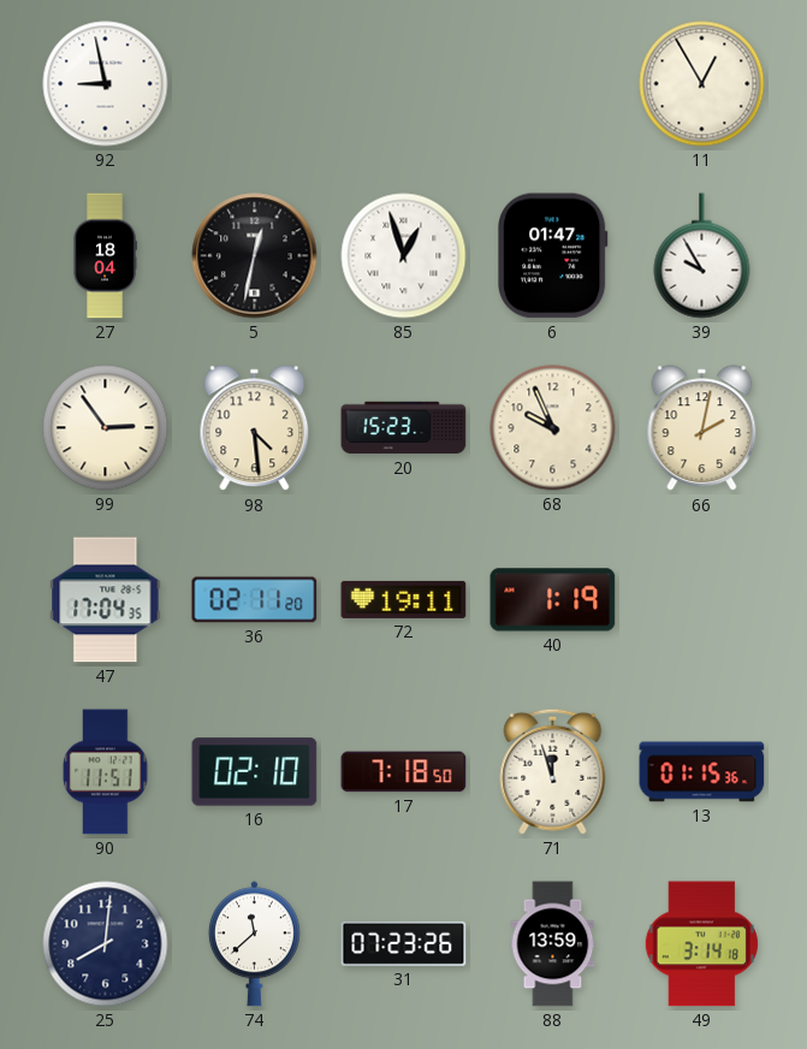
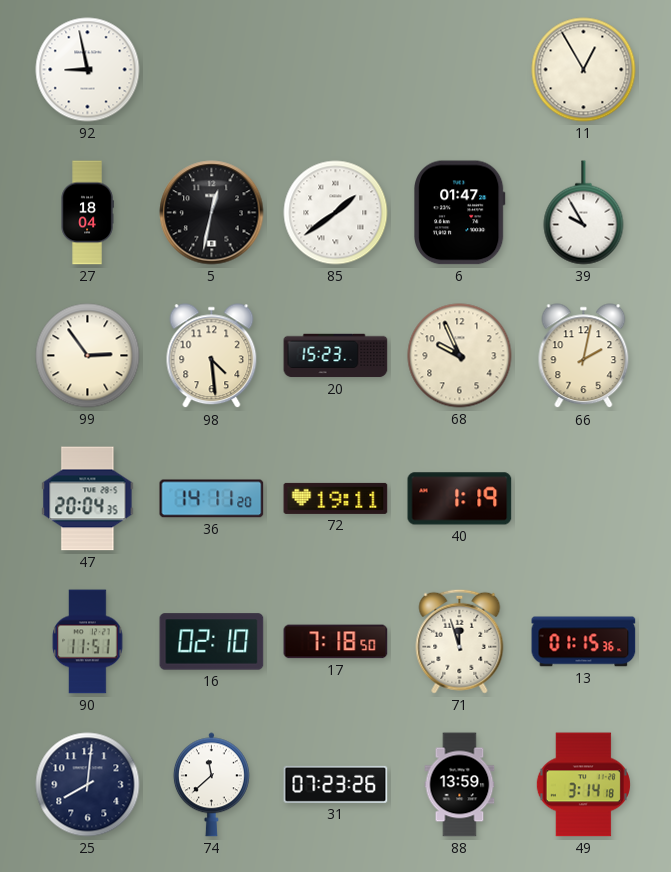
85: 12:57 -> 1:39 (336, 213)
47: 17:04 -> 20:04 (88, 499)
36: 02:11 -> 14:11 (212, 499)
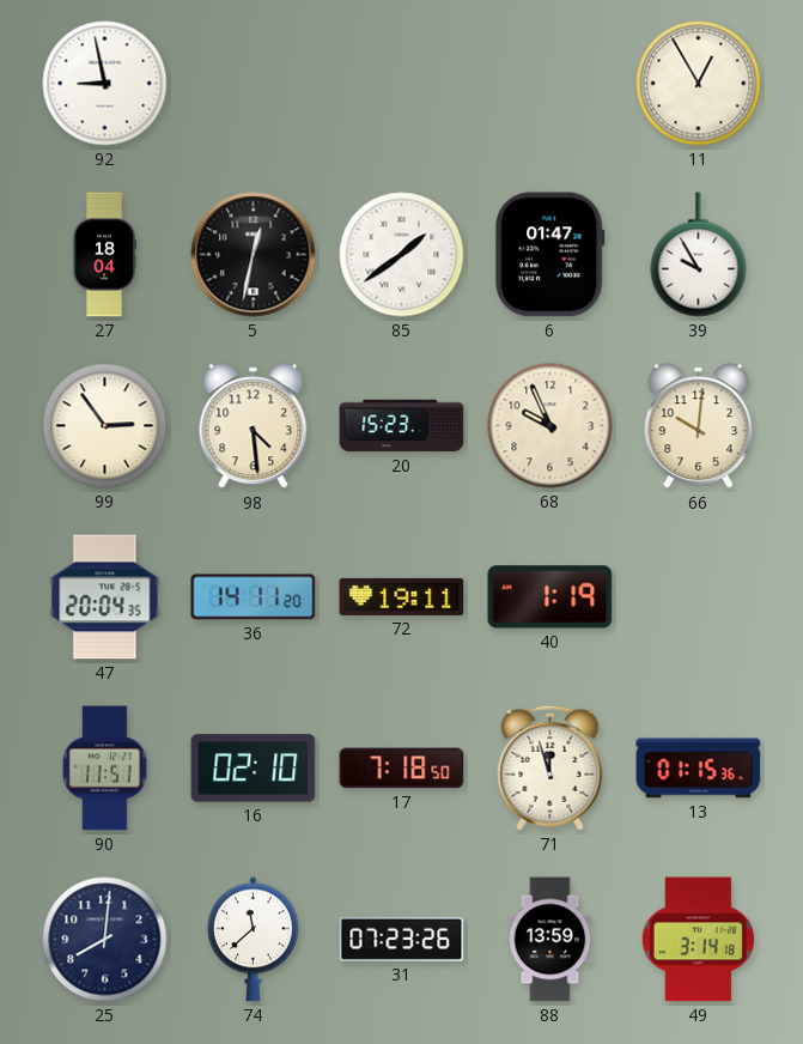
66: 2:02 -> 10:01 (699, 426)
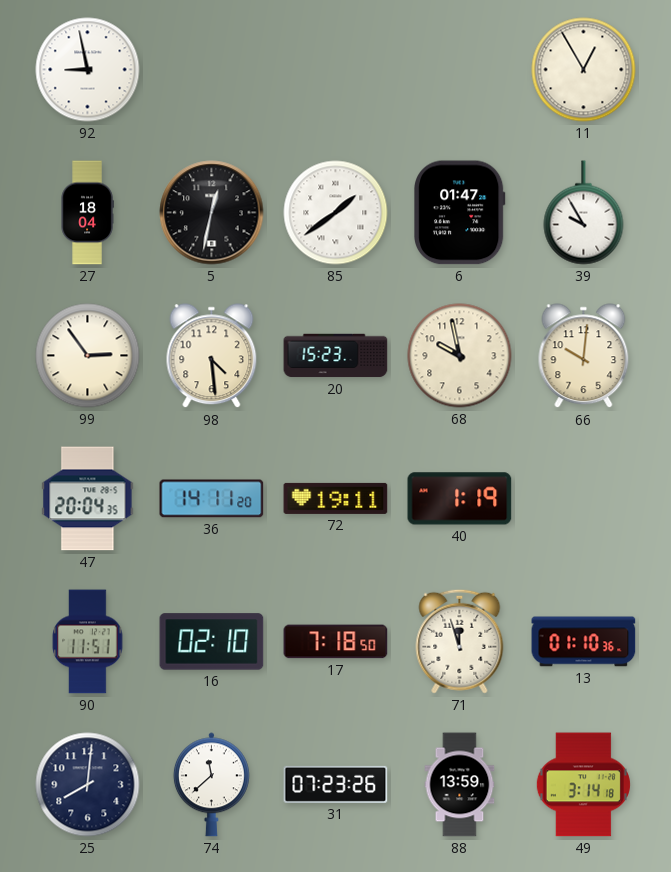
68: 9:56 -> 9:58 (460, 356)
13: 01:15 -> 01:10 (584, 642)
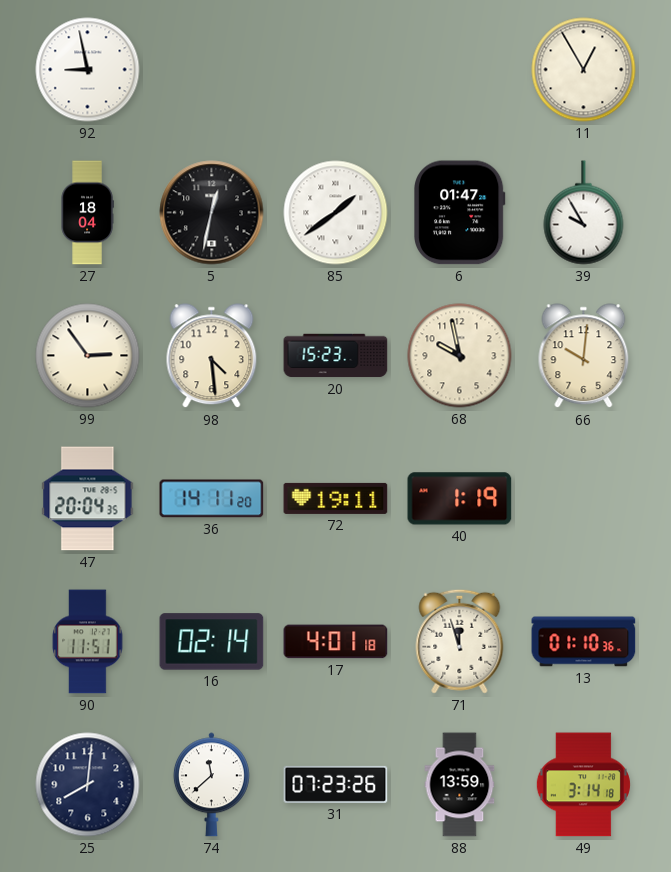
16: 02:10 -> 02:14 (212, 642)
17: 7:18 -> 4:01 (336, 642)
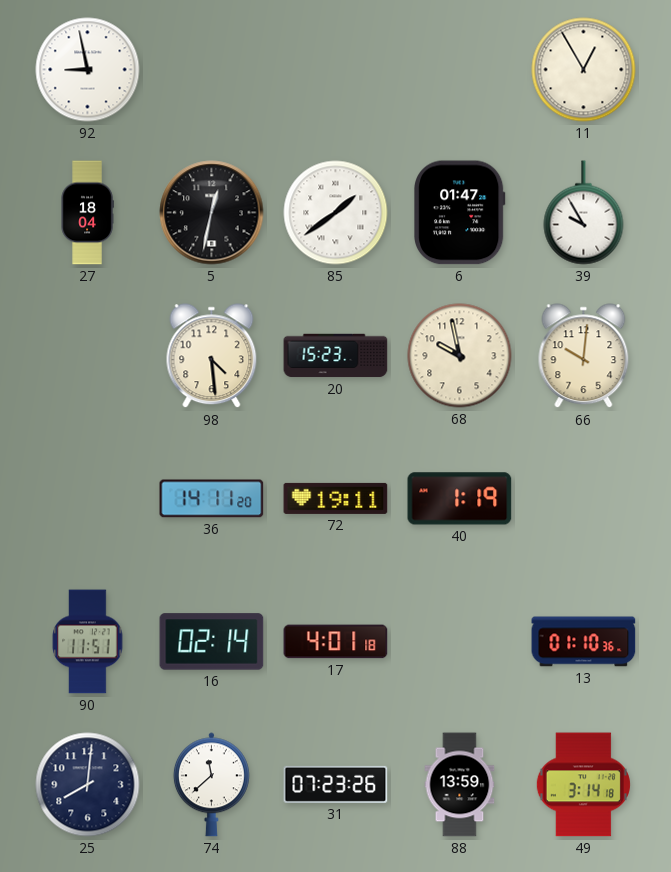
99: 2:54 -> none (88, 356)
47: 20:04 -> none (88, 499)
71: 11:57 -> none (460, 641)
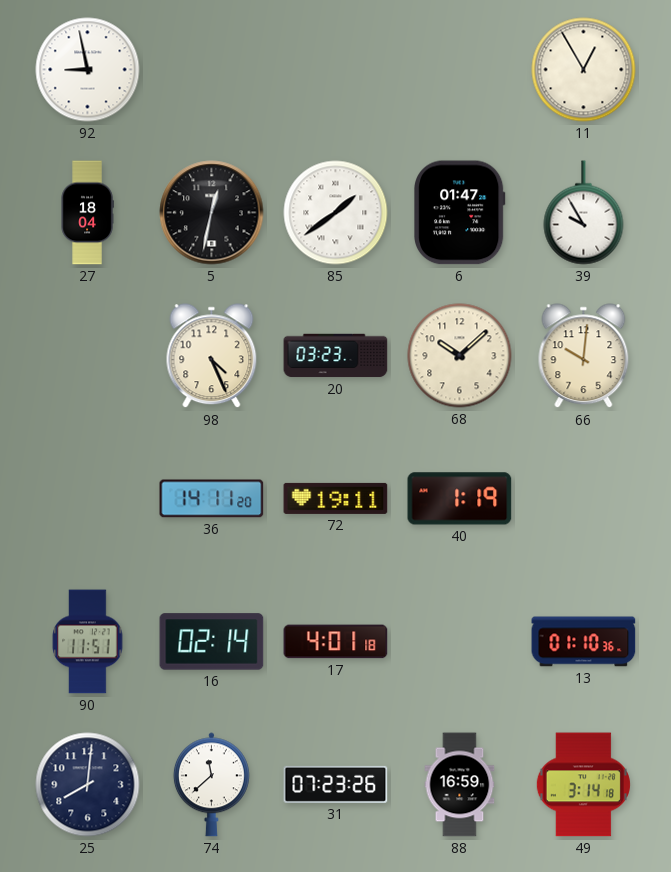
98: 4:29 -> 4:26 (212, 356)
20: 15:23 -> 03:23 (336, 356)
68: 9:58 -> 10:08 (460, 356)
88: 13:59 -> 16:59 (460, 785)
